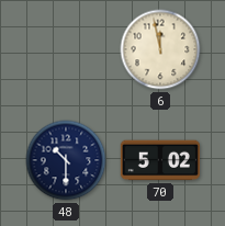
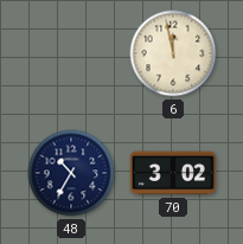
48: 10:30 -> 10:35 (71, 173)
70: 5:02 -> 3:02 (173, 173)
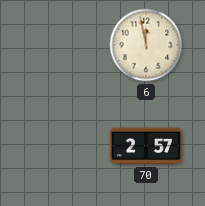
48: 10:35 -> none (71, 173)
70: 3:02 -> 2:57 (146, 146)
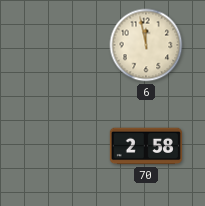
70: 2:57 -> 2:58 (146, 146)
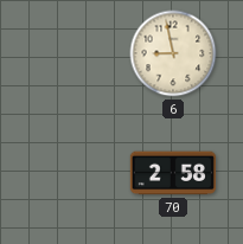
6: 11:58 -> 8:58 (173, 53)
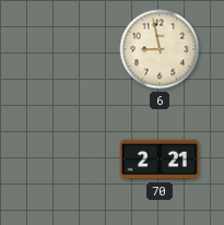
70: 2:58 -> 2:21 (160, 159)
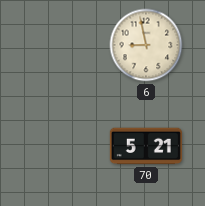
70: 2:21 -> 5:21 (146, 146)
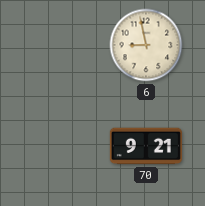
70: 5:21 -> 9:21 (146, 146)
